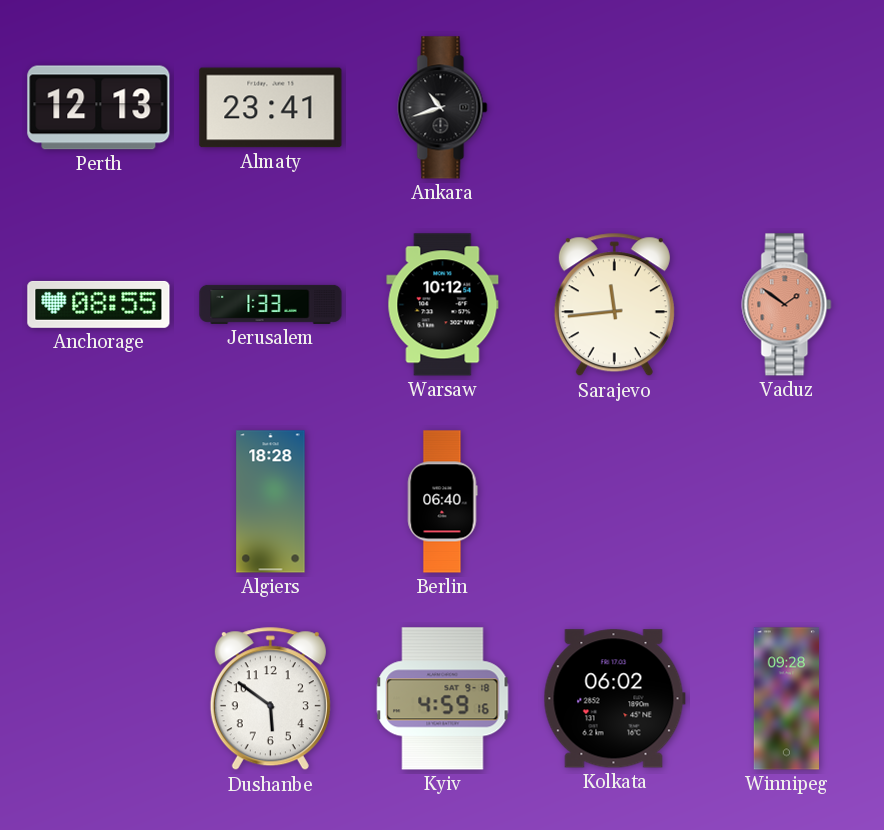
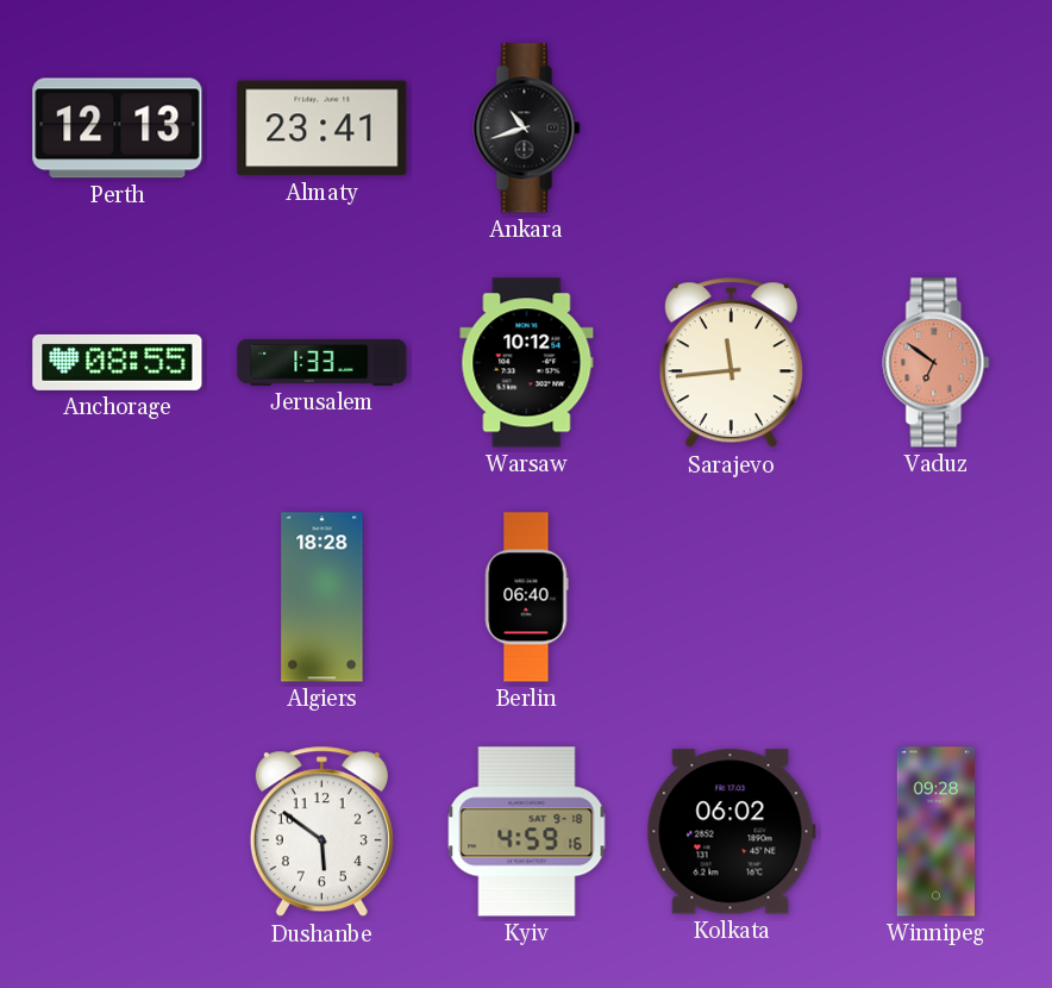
Vaduz: 1:51 -> 6:51 (937, 363)
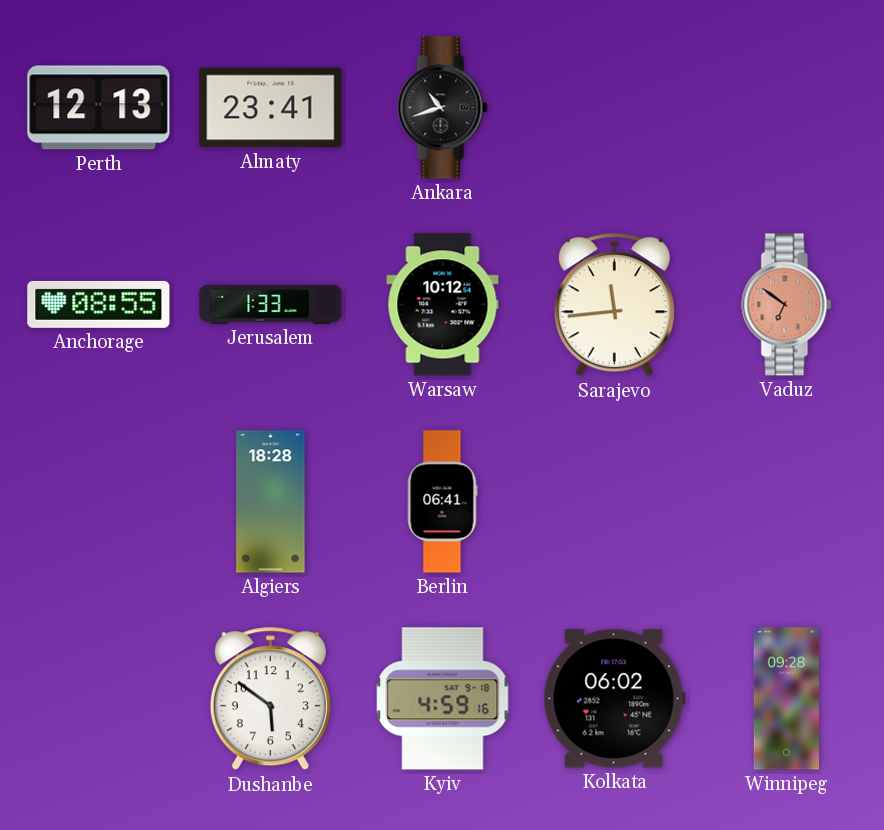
Berlin: 06:40 -> 06:41 (442, 502)
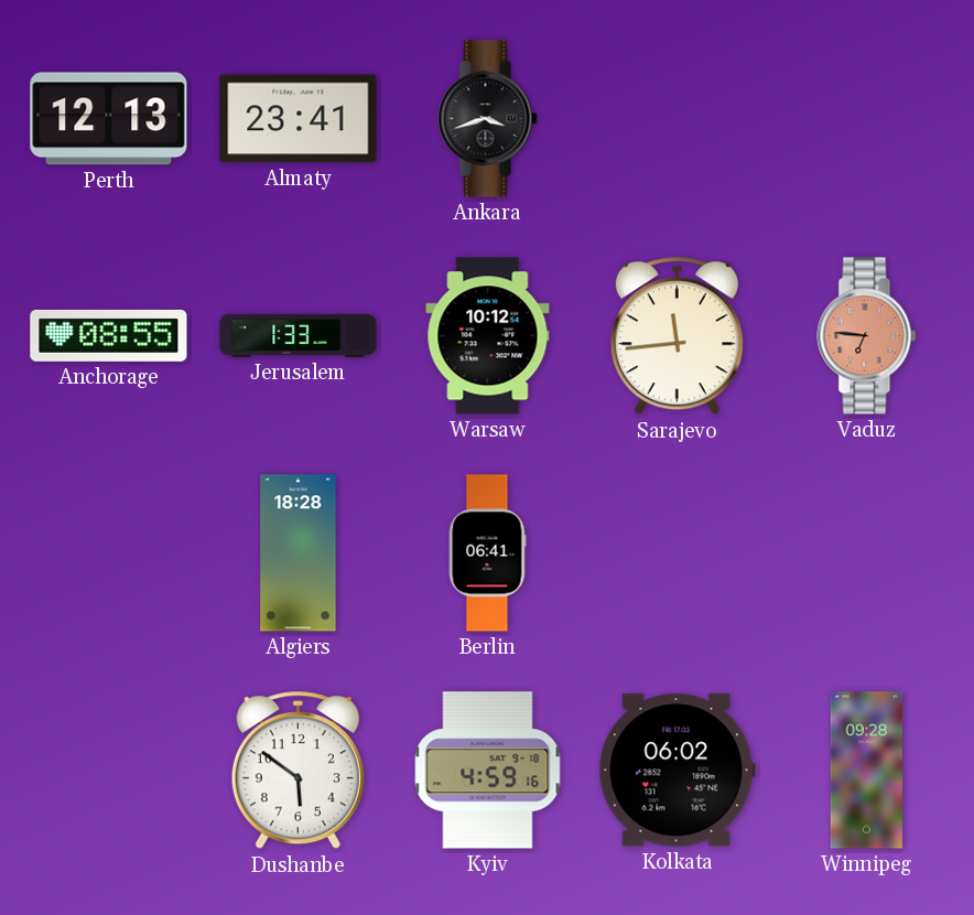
Ankara: 10:42 -> 3:42 (488, 119)
Vaduz: 6:51 -> 6:46 (867, 336)
